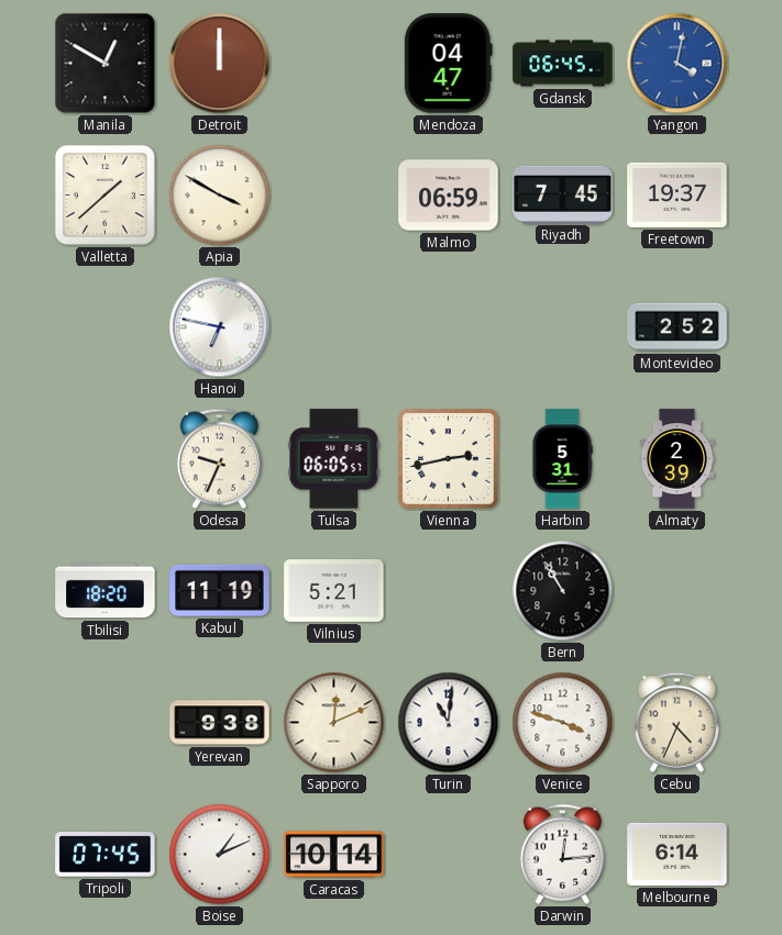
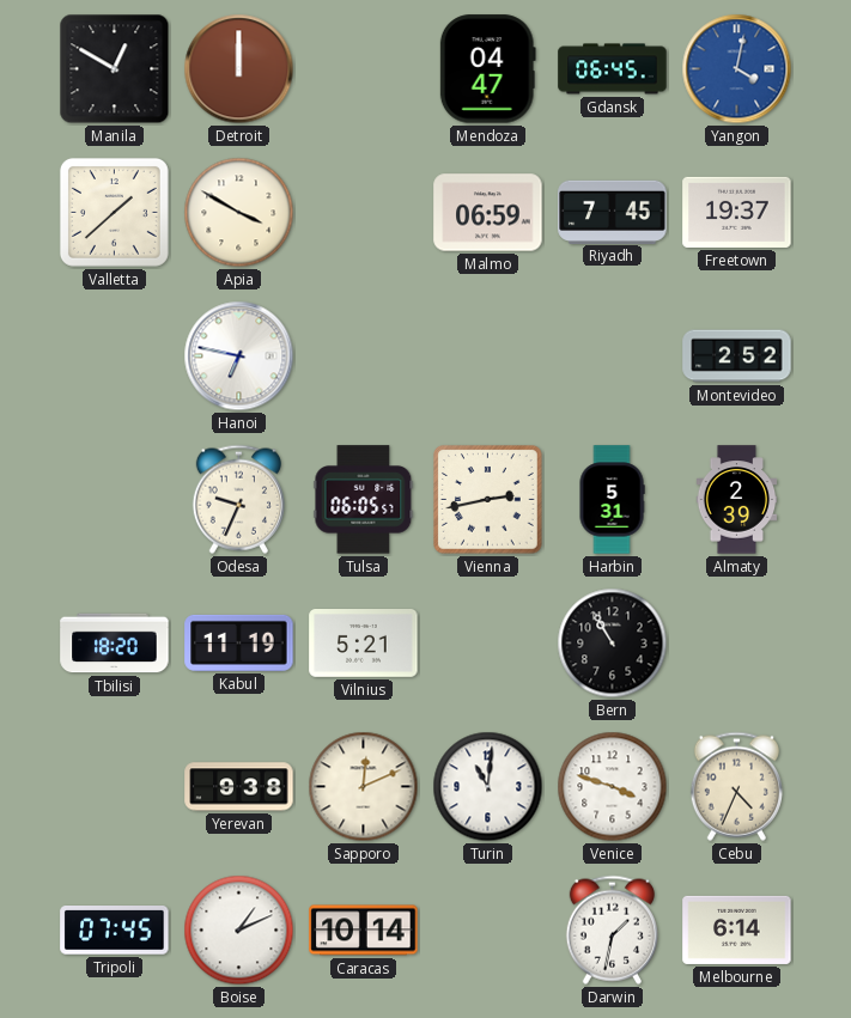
Darwin: 12:14 -> 1:32 (612, 929)
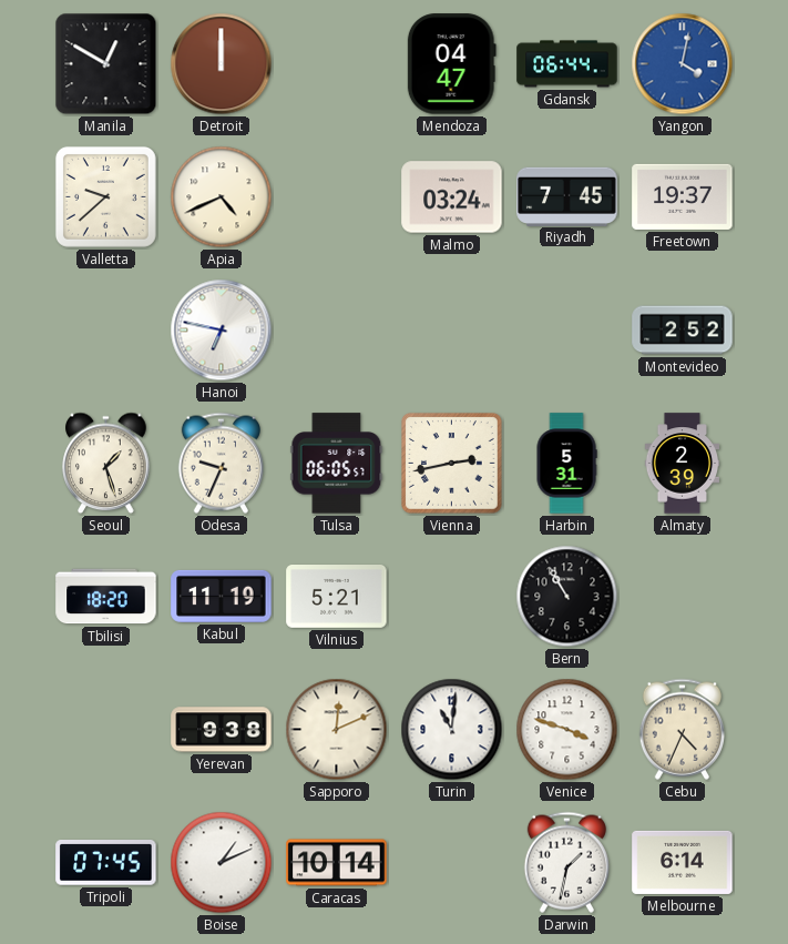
Gdansk: 06:45 -> 06:44 (567, 64)
Valletta: 1:38 -> 9:38 (105, 196)
Apia: 3:50 -> 4:41 (222, 197)
Malmo: 06:59 -> 03:24 (452, 197)
Seoul: none -> 1:27 (106, 464)
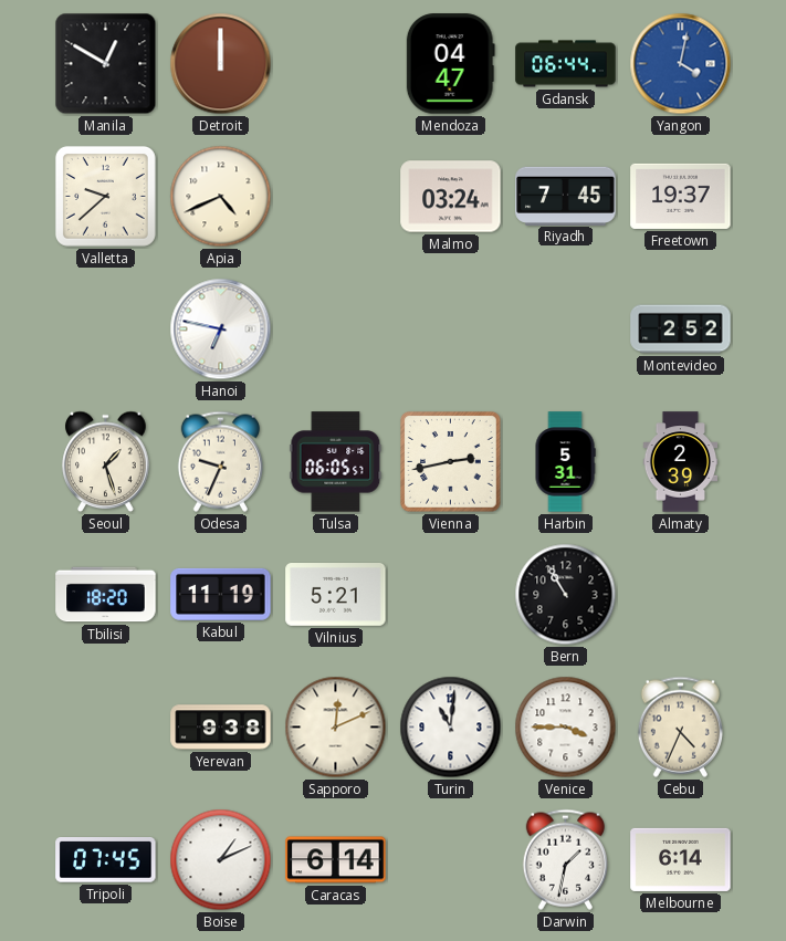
Venice: 3:48 -> 3:45 (566, 728)
Caracas: 10:14 -> 6:14 (336, 860)
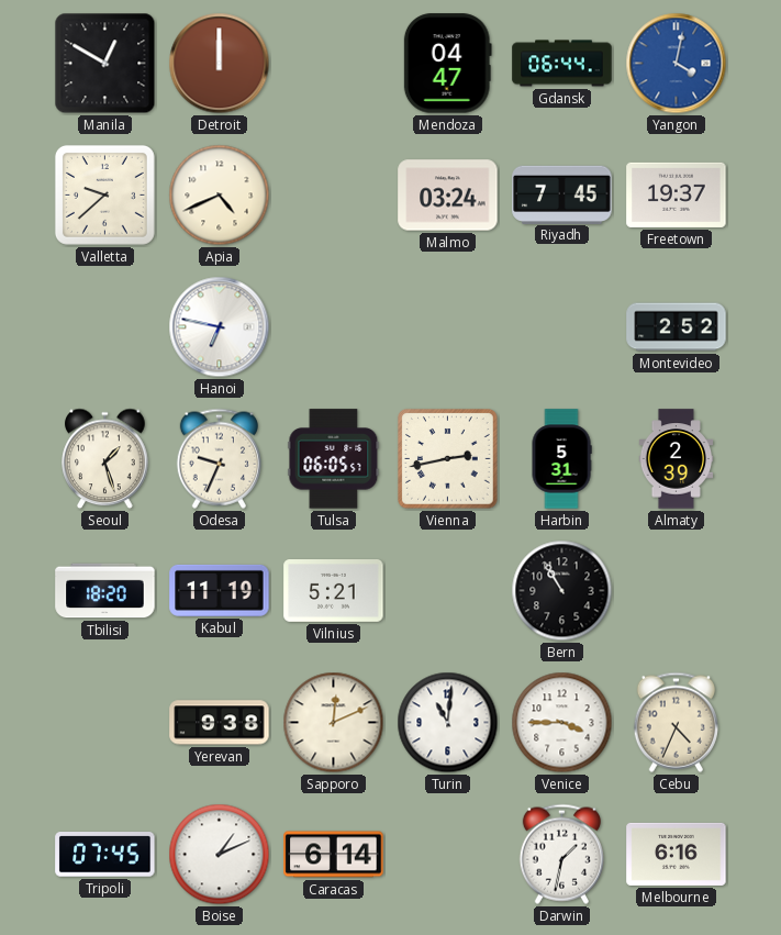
Melbourne: 6:14 -> 6:16 (677, 854)
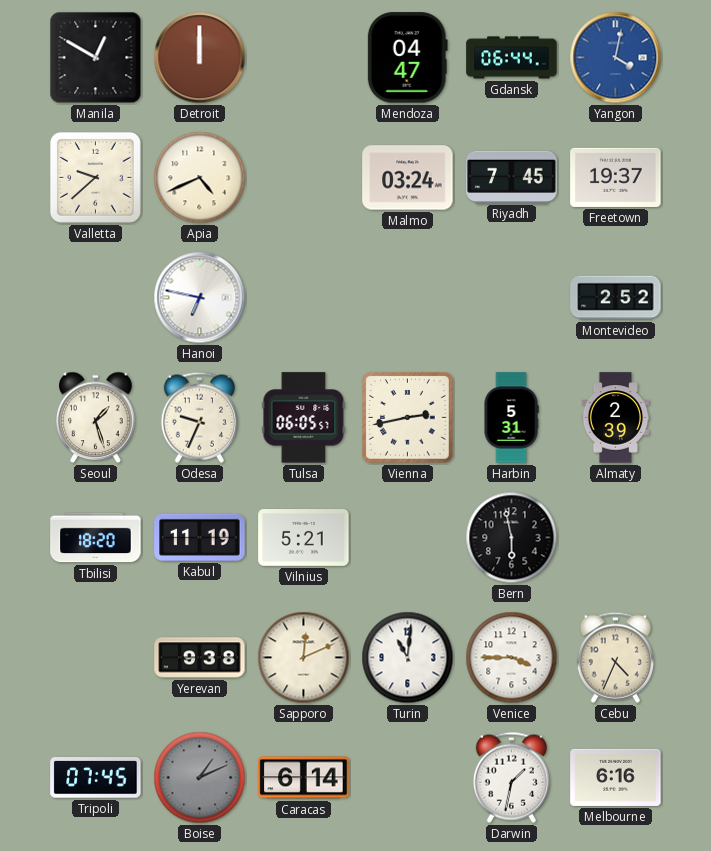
Bern: 10:55 -> 5:58 (512, 538)
Boise dial: white -> grey (200, 778)
